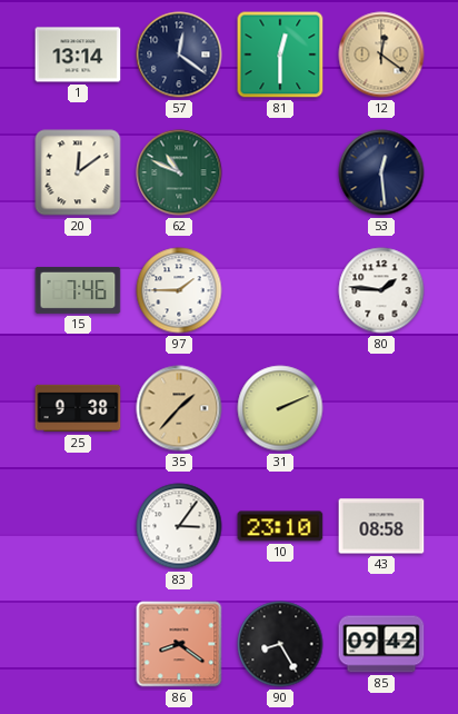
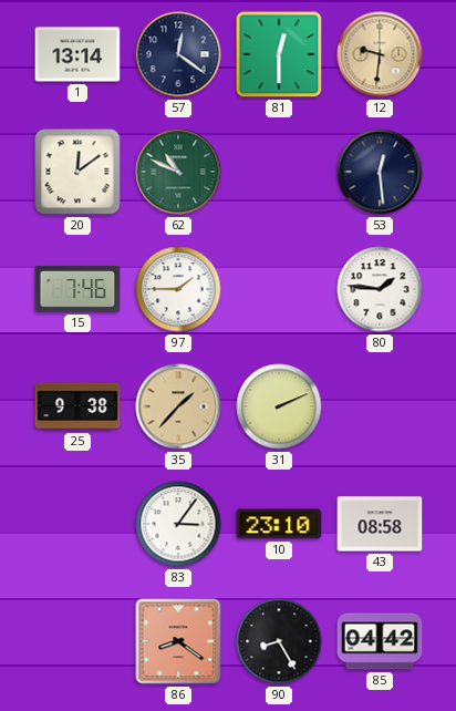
12: 12:21 -> 9:31 (380, 54)
85: 09:42 -> 04:42 (380, 641)
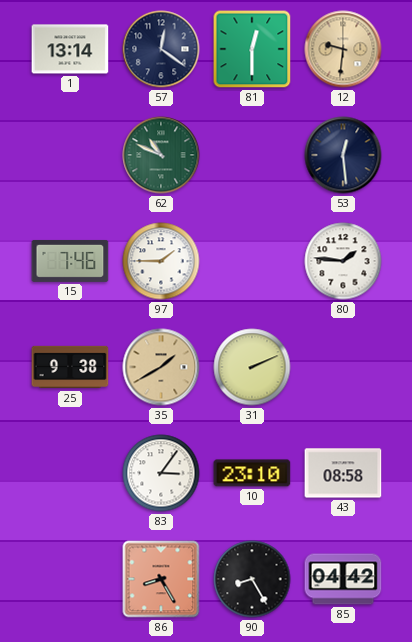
20: 12:09 -> none (77, 172)
35: 1:37 -> 1:40 (161, 367)
86: 8:21 -> 8:25 (161, 579)
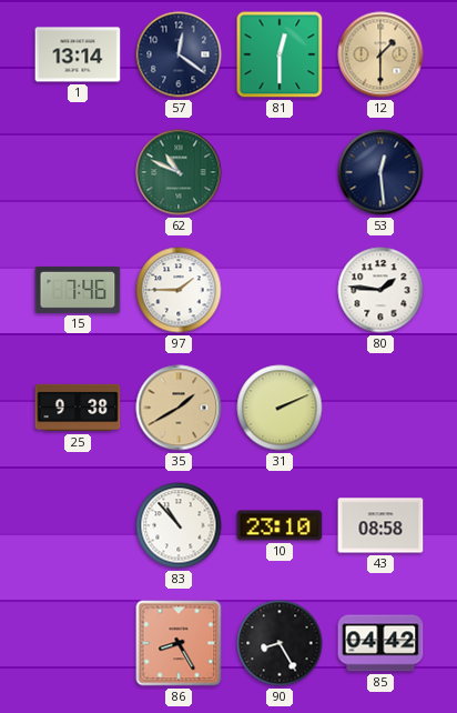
12: 9:31 -> 1:30 (380, 54)
83: 3:06 -> 10:53 (179, 525)
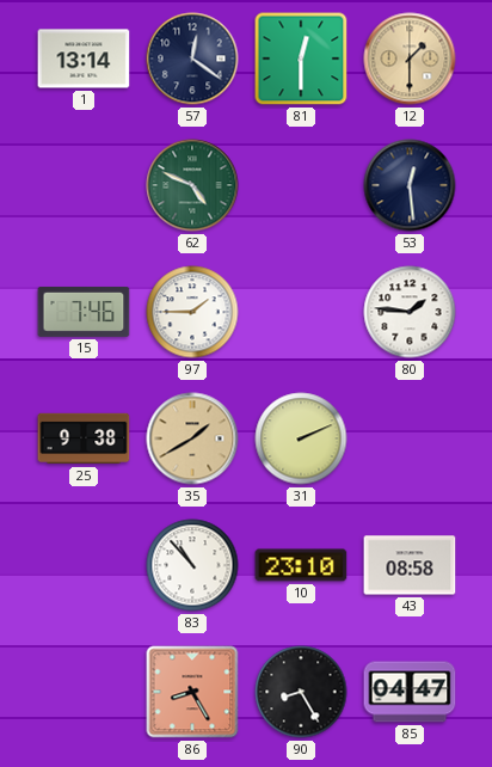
62: 10:49 -> 4:49 (192, 185)
85: 04:42 -> 04:47 (410, 692)
